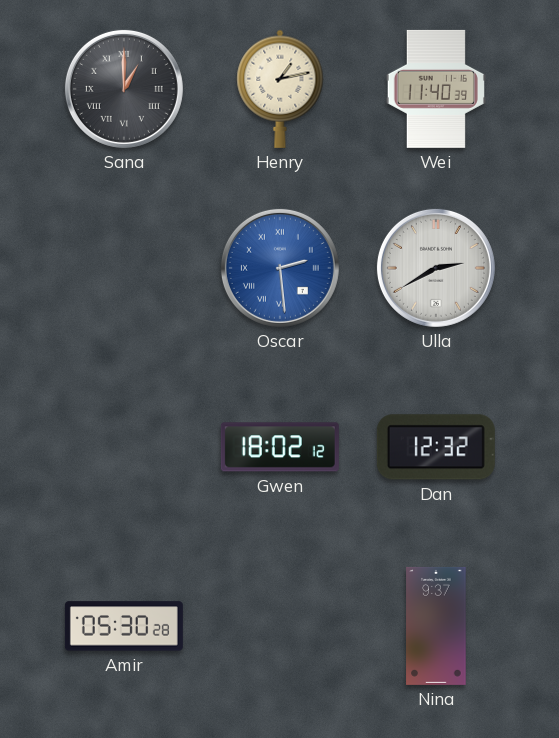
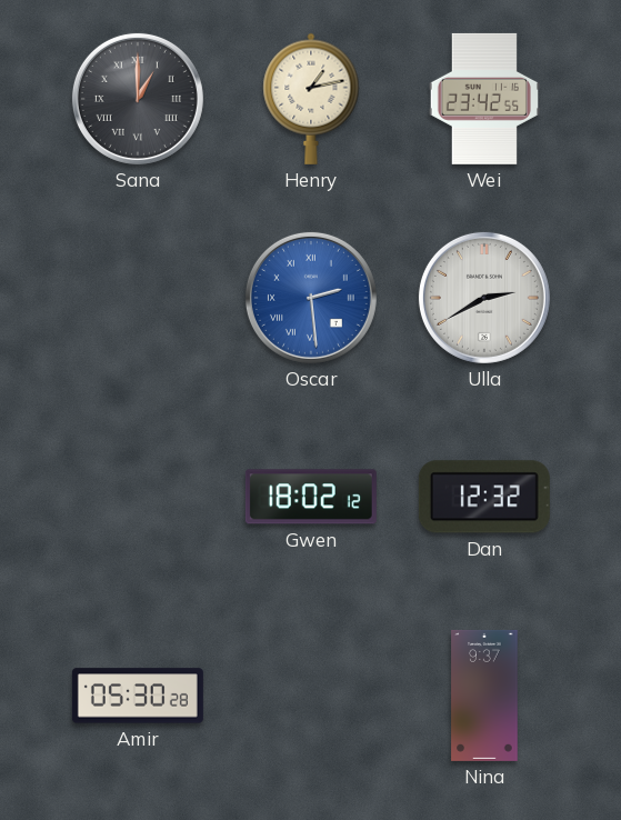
Wei: 11:40 -> 23:42 (484, 99)
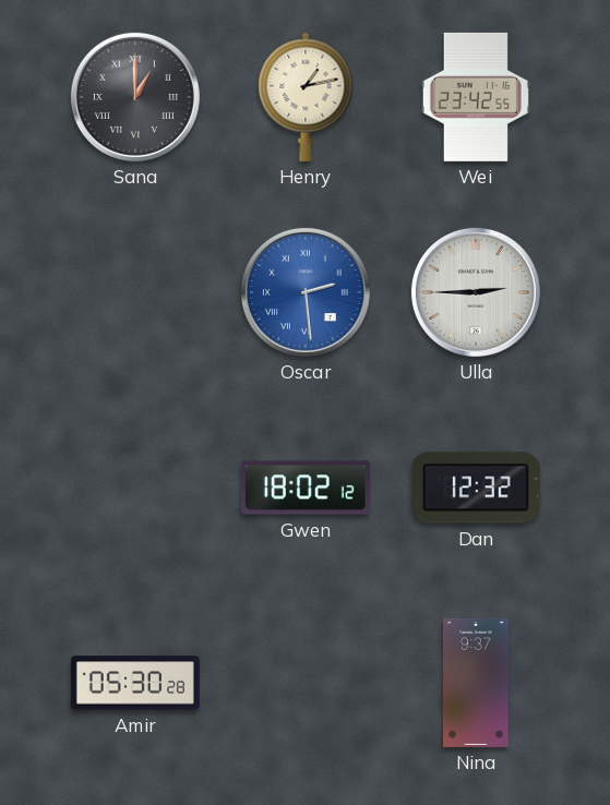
Ulla: 2:40 -> 2:45 (476, 292)
